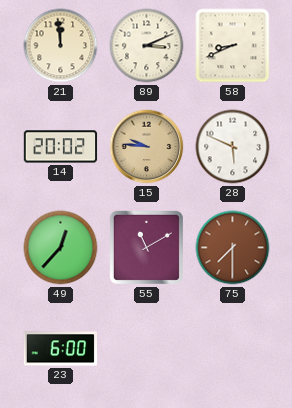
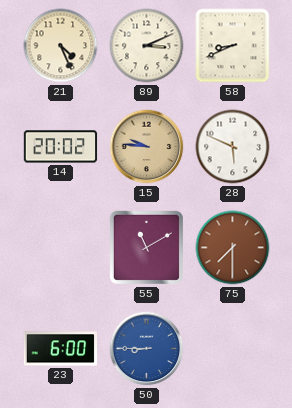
21: 11:59 -> 4:26 (61, 46)
49: 12:37 -> none (61, 248)
50: none -> 8:45 (147, 349)
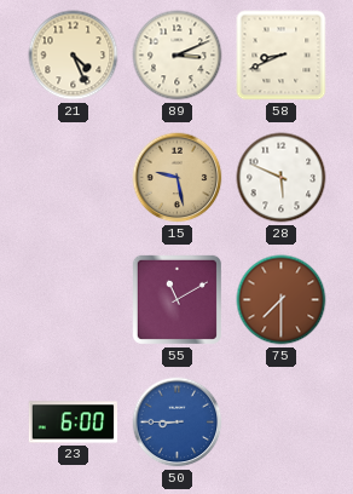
14: 20:02 -> none (61, 147)
15: 9:46 -> 9:28 (178, 178)
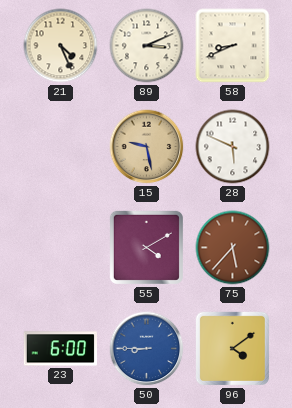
55: 11:10 -> 4:10 (146, 247)
75: 7:30 -> 5:37 (233, 248)
96: none -> 4:09 (232, 348)
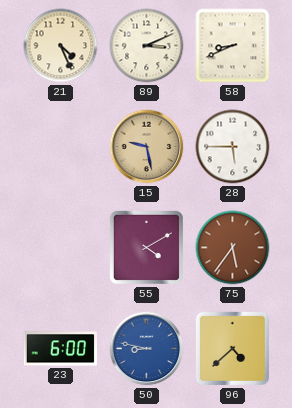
28: 5:49 -> 5:45 (233, 147)
75: 5:37 -> 5:36 (233, 248)
50: 8:45 -> 8:47 (147, 349)
96: 4:09 -> 4:38 (232, 348)
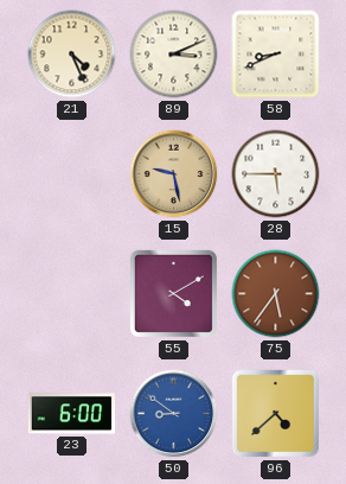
50: 8:47 -> 8:51 (174, 414)
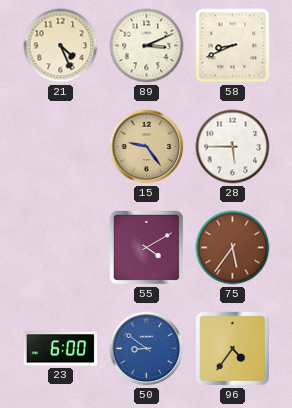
15: 9:28 -> 9:24 (147, 147)
96: 4:38 -> 4:36 (232, 348)
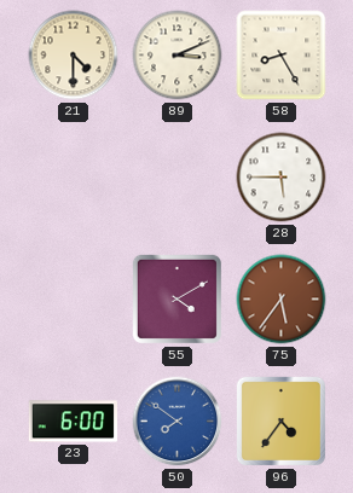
21: 4:26 -> 4:30 (74, 56)
58: 8:41 -> 8:25 (282, 56)
15: 9:24 -> none (147, 147)
50: 8:51 -> 7:51 (178, 422)
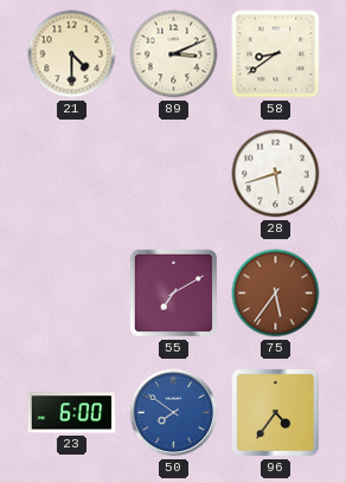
58: 8:25 -> 8:39 (276, 54)
28: 5:45 -> 5:42 (276, 174)
55: 4:10 -> 7:10 (173, 292)
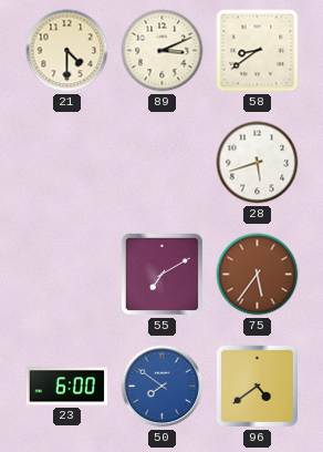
96: 4:36 -> 4:39 (257, 386)
